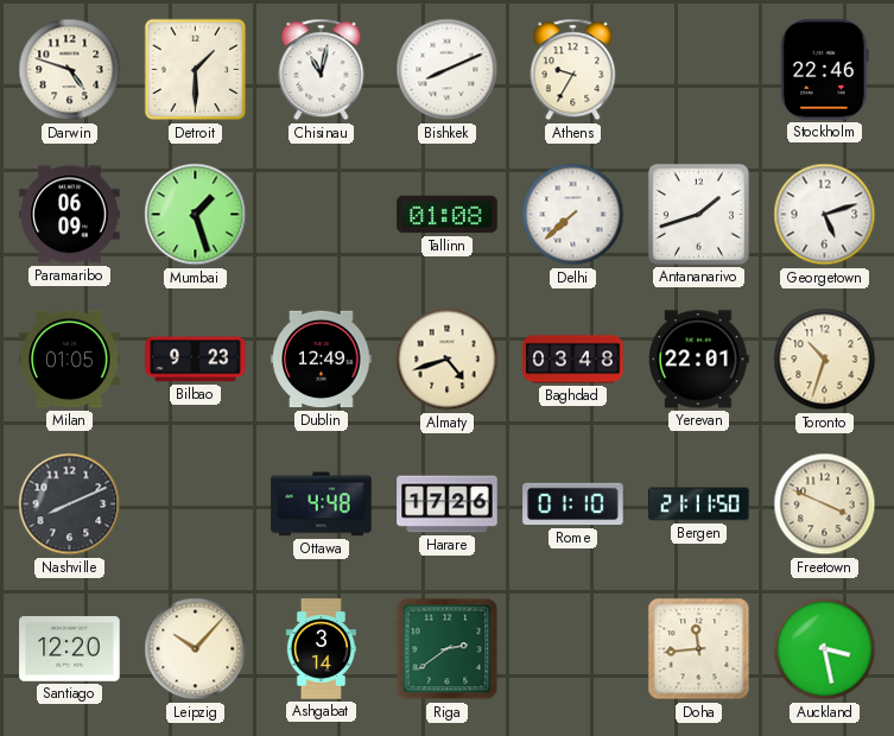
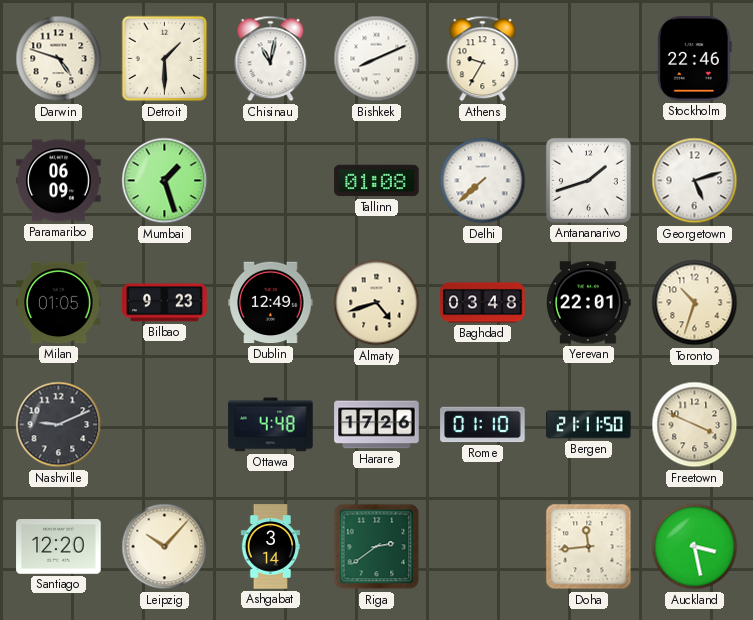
Nashville: 8:11 -> 9:11 (59, 425)
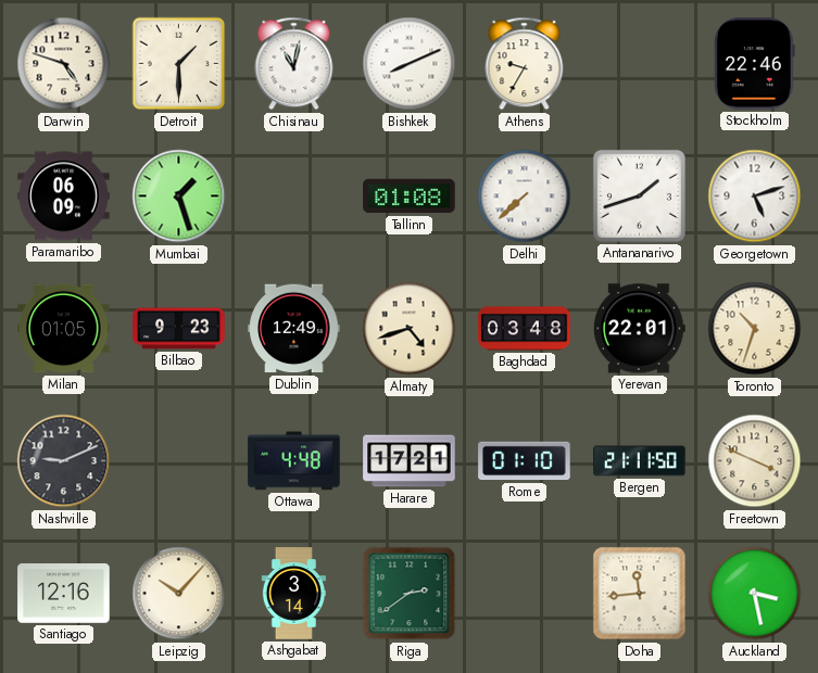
Harare: 17:26 -> 17:21 (410, 461)
Santiago: 12:20 -> 12:16 (64, 594)
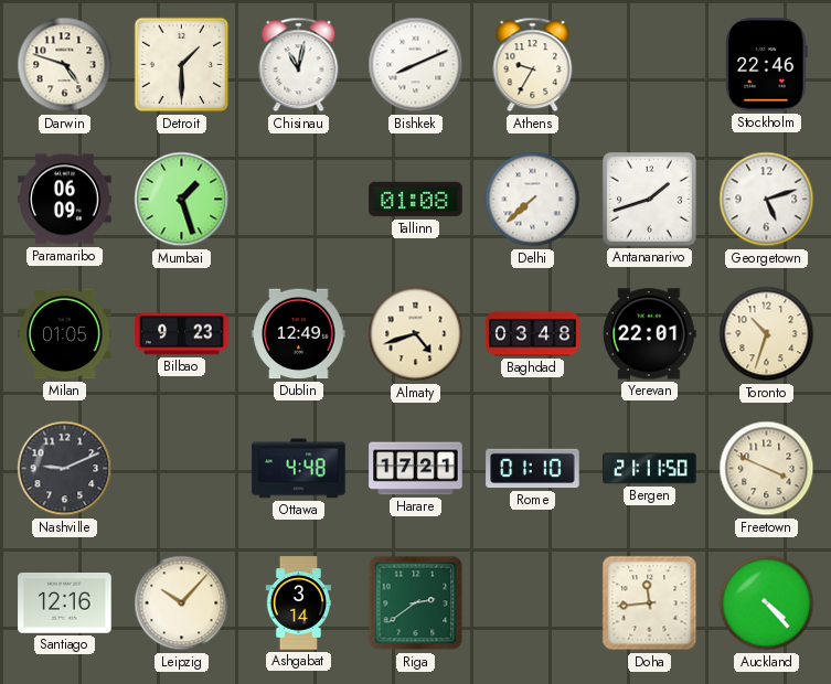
Auckland: 3:28 -> 4:23 (767, 603)
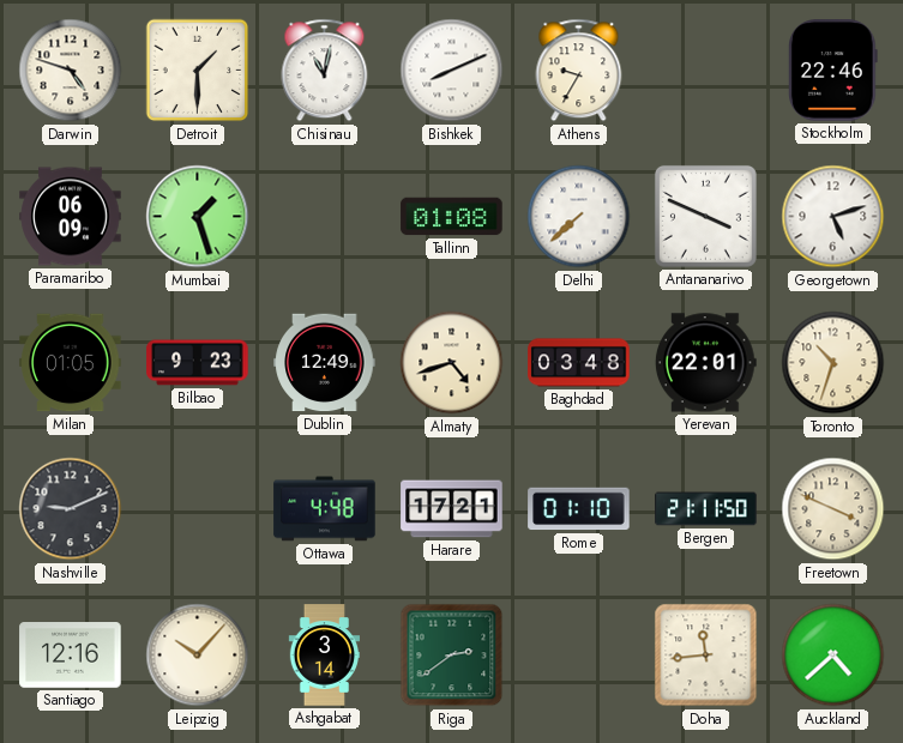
Antananarivo: 1:42 -> 3:49 (705, 216)
Auckland: 4:23 -> 4:38 (833, 656)
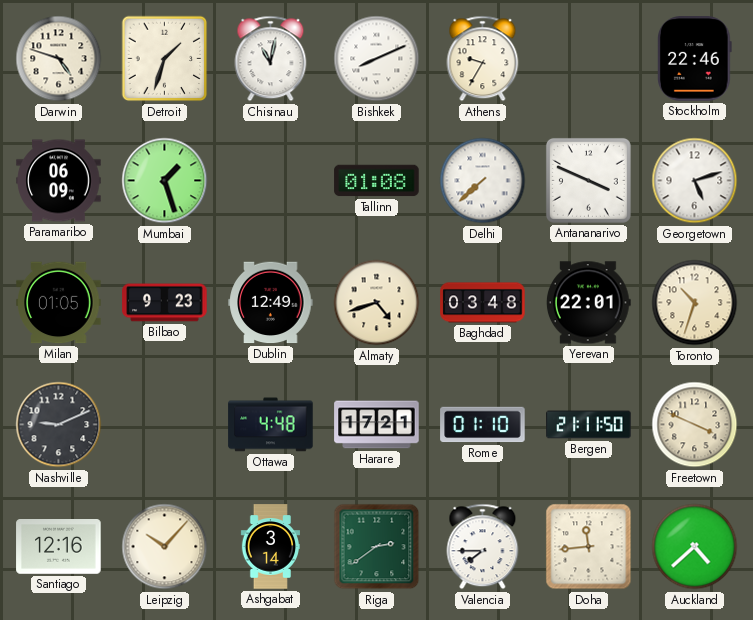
Detroit: 1:30 -> 1:33 (165, 59)
Valencia: none -> 7:45 (483, 547)
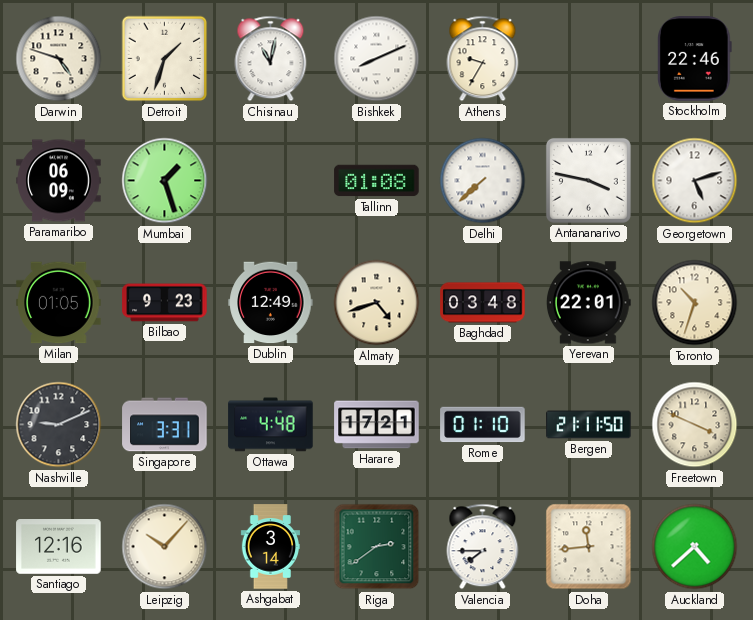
Antananarivo: 3:49 -> 3:47 (588, 180)
Singapore: none -> 3:31 (165, 425)
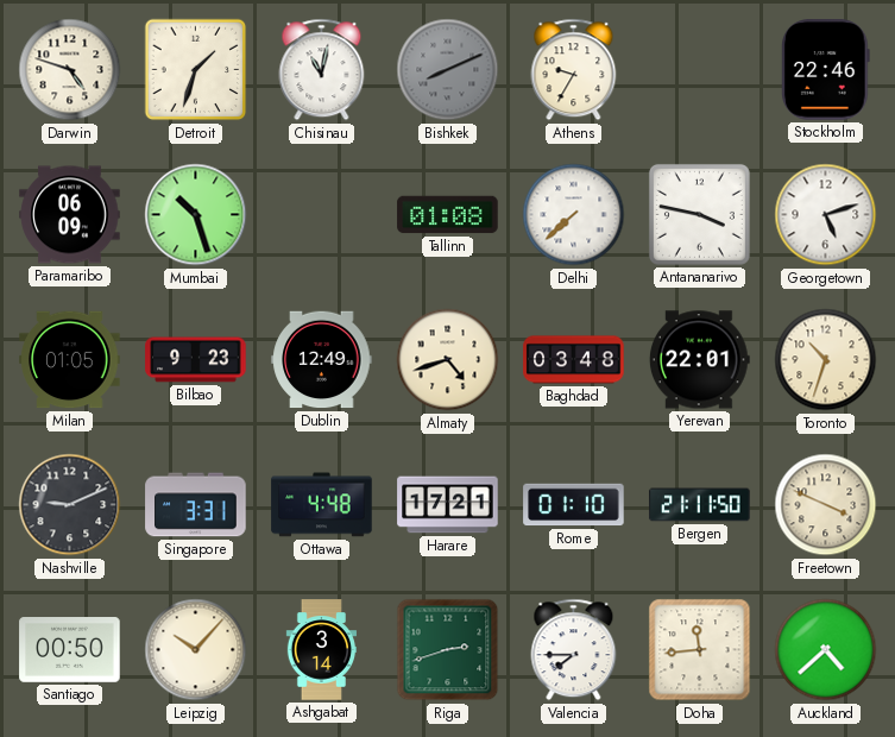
Bishkek dial: white -> grey (448, 70)
Mumbai: 1:27 -> 10:27 (196, 215)
Santiago: 12:16 -> 00:50 (70, 650)
Riga: 2:39 -> 2:42 (448, 650)
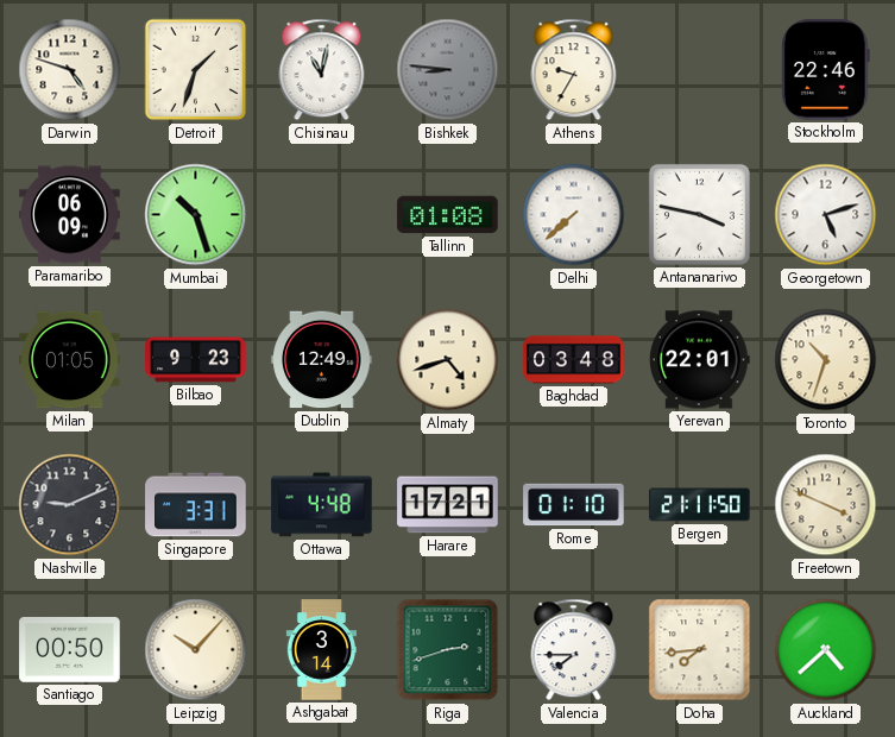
Bishkek: 8:11 -> 8:46 (448, 70)
Doha: 11:44 -> 7:44 (700, 650)
